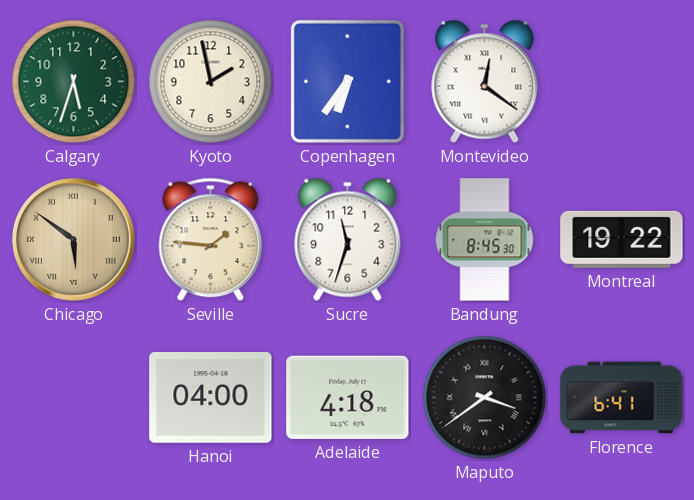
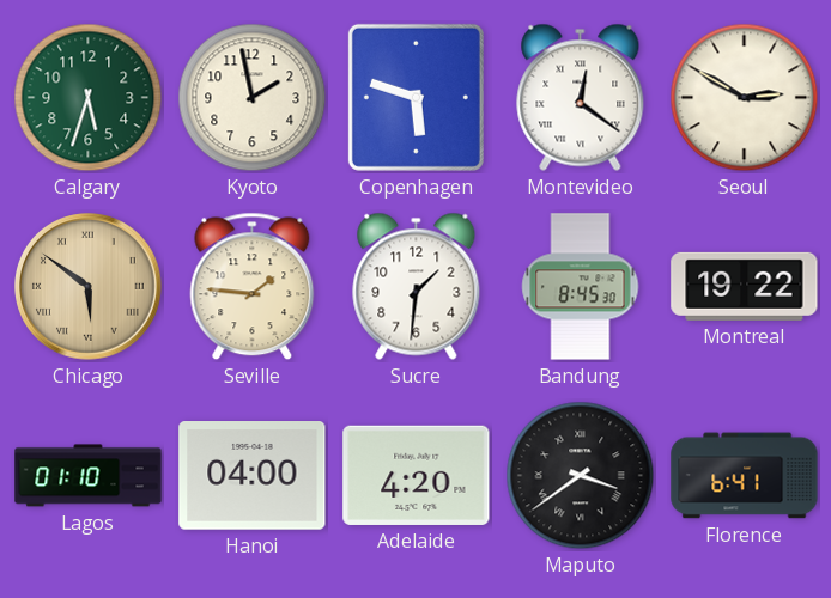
Copenhagen: 6:36 -> 5:48 (415, 97)
Seoul: none -> 2:50 (745, 98)
Sucre: 11:33 -> 1:31 (417, 286)
Lagos: none -> 01:10 (89, 476)
Adelaide: 4:18 -> 4:20 (417, 475)
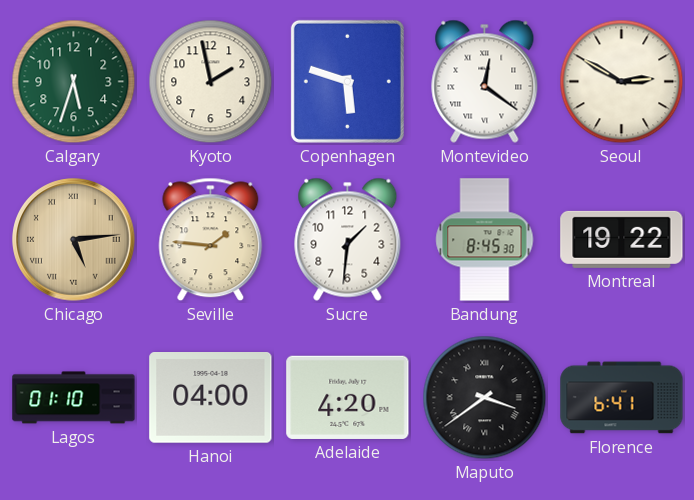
Chicago: 5:51 -> 5:14 (74, 240)
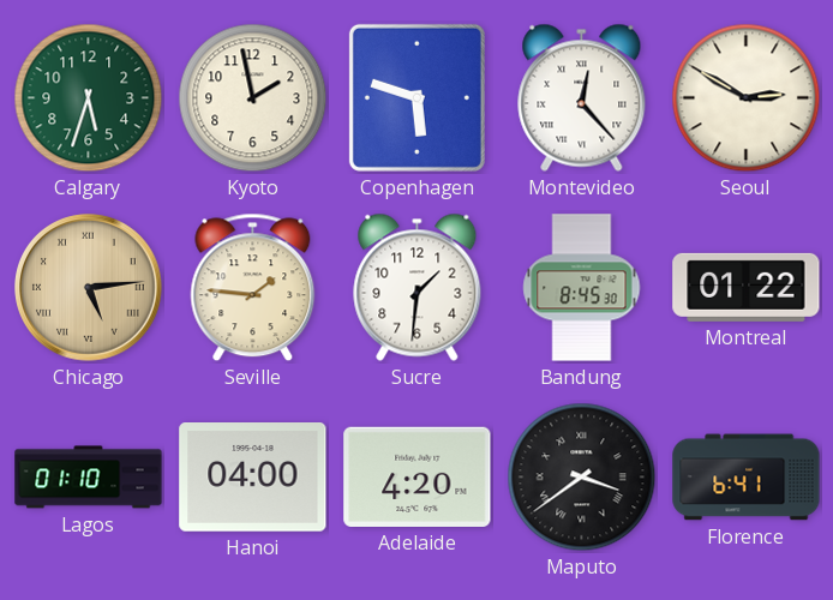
Montevideo: 12:21 -> 12:23 (582, 97)
Montreal: 19:22 -> 01:22 (747, 287)
